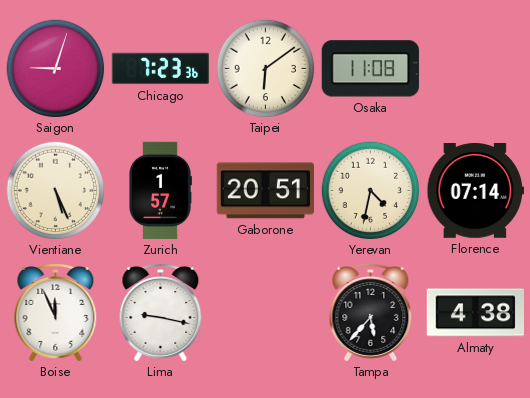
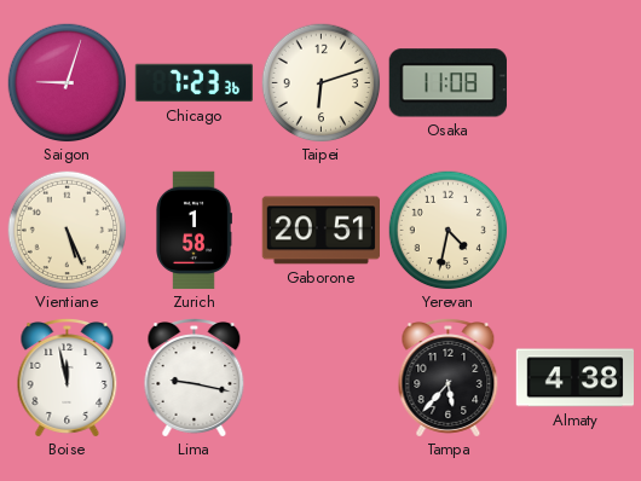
Taipei: 6:09 -> 6:12 (322, 83)
Zurich: 1:57 -> 1:58 (194, 231)
Florence: 07:14 -> none (475, 191)
Boise: 11:56 -> 11:58 (68, 378)
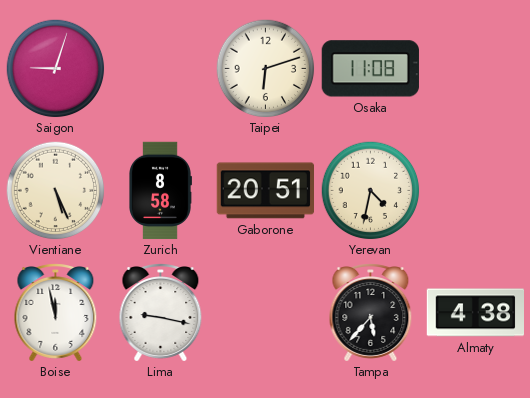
Chicago: 7:23 -> none (194, 83)
Zurich: 1:58 -> 8:58 (160, 191)
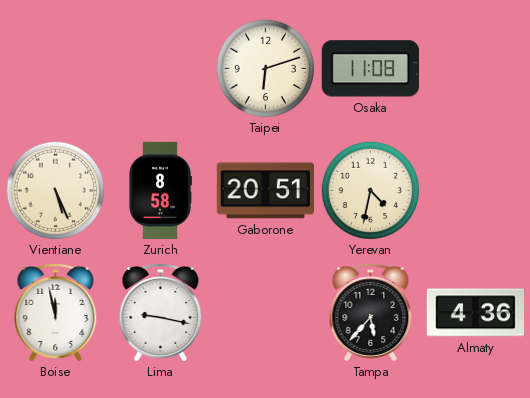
Saigon: 9:03 -> none (56, 69)
Almaty: 4:38 -> 4:36 (475, 313)
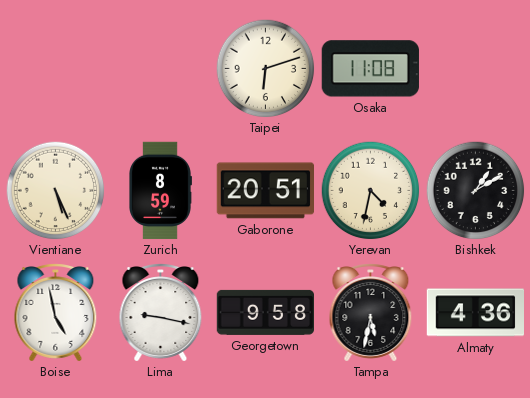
Zurich: 8:58 -> 8:59 (160, 191)
Bishkek: none -> 1:10 (476, 191)
Boise: 11:58 -> 4:58 (56, 313)
Georgetown: none -> 9:58 (265, 312)
Tampa: 5:37 -> 5:32 (371, 313)
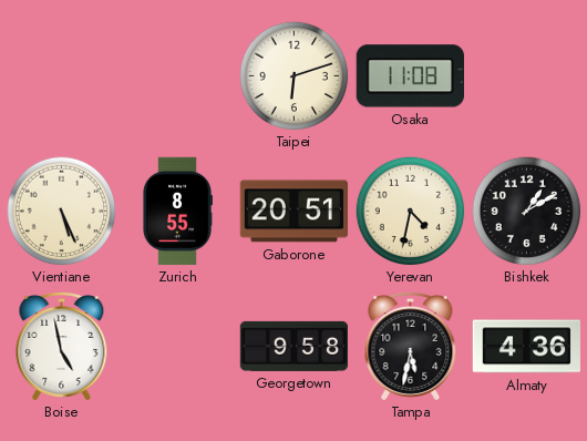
Zurich: 8:59 -> 8:55 (177, 212)
Lima: 9:17 -> none (161, 313)
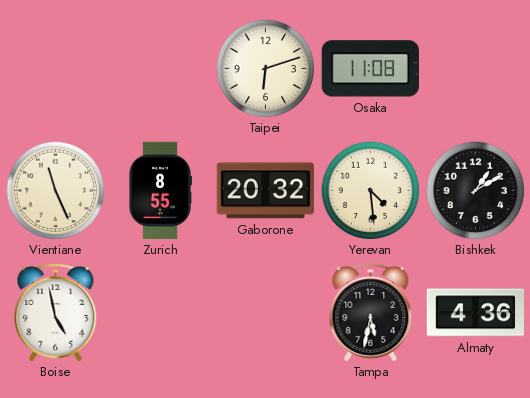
Vientiane: 5:26 -> 11:26 (56, 191)
Gaborone: 20:51 -> 20:32 (265, 191)
Yerevan: 4:32 -> 4:29 (371, 191)
Georgetown: 9:58 -> none (293, 346)
